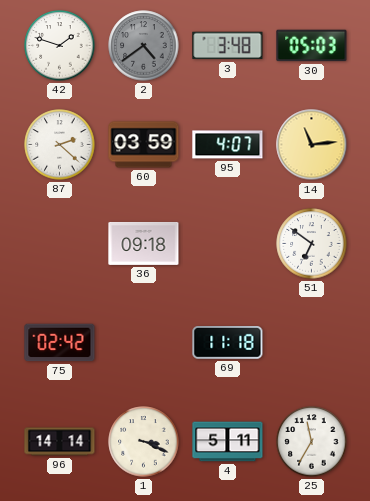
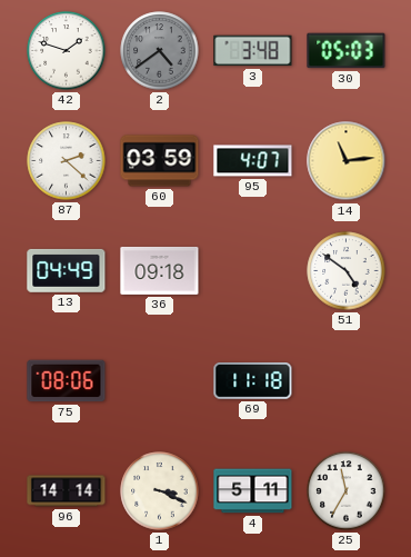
13: none -> 04:49 (67, 270)
51: 6:51 -> 4:51 (347, 271)
75: 02:42 -> 08:06 (67, 381)
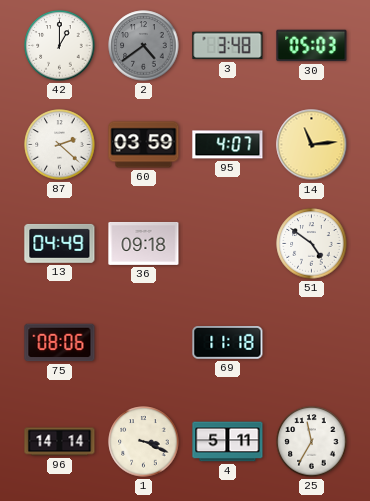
42: 1:48 -> 1:00 (60, 46)
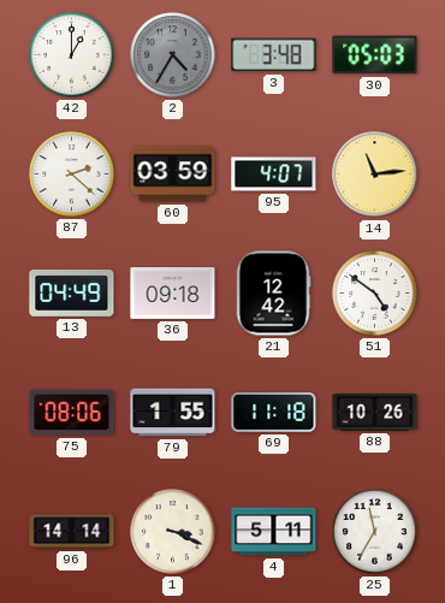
2: 4:39 -> 4:35 (173, 55)
21: none -> 12:42 (273, 294)
79: none -> 1:55 (173, 413)
88: none -> 10:26 (375, 412)
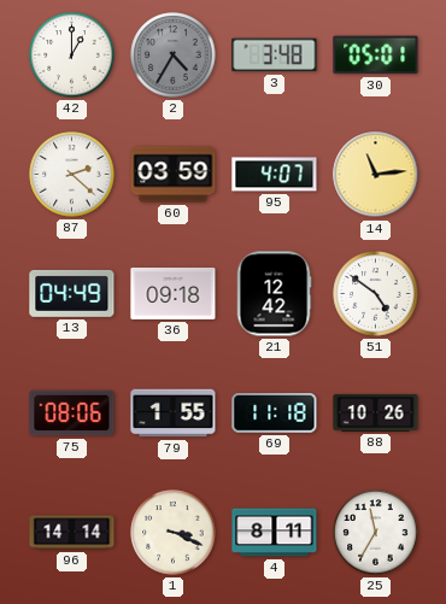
30: 05:03 -> 05:01 (376, 55)
4: 5:11 -> 8:11 (275, 533)
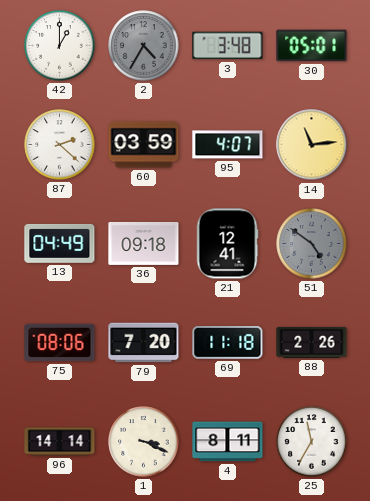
21: 12:42 -> 12:41 (227, 244)
51 dial: white -> grey (312, 244)
79: 1:55 -> 7:20 (144, 343)
88: 10:26 -> 2:26 (312, 342)
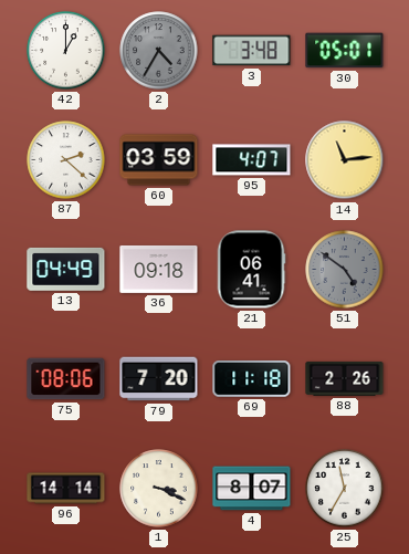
21: 12:41 -> 06:41 (251, 270)
4: 8:11 -> 8:07 (252, 489)
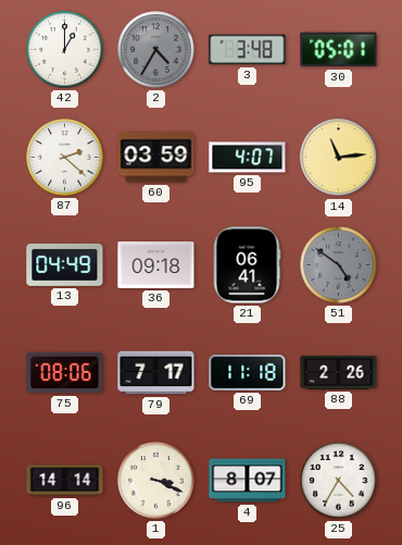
79: 7:20 -> 7:17 (156, 373)
25: 11:35 -> 4:35 (339, 481)
